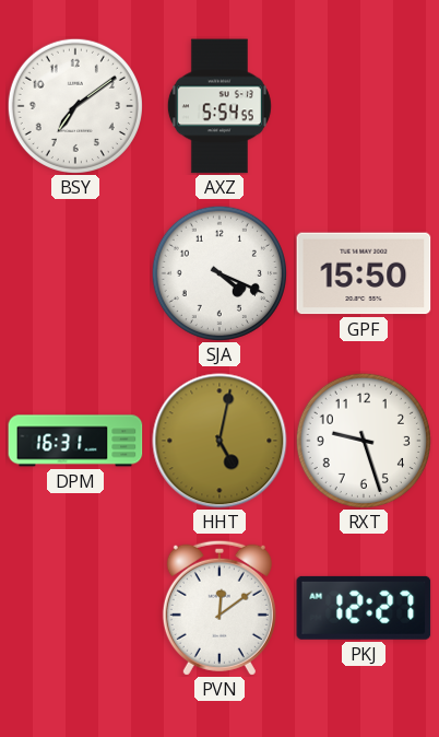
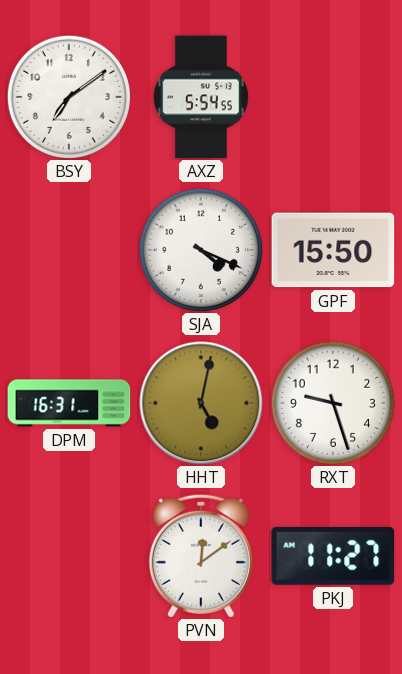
PKJ: 12:27 -> 11:27 (333, 556)
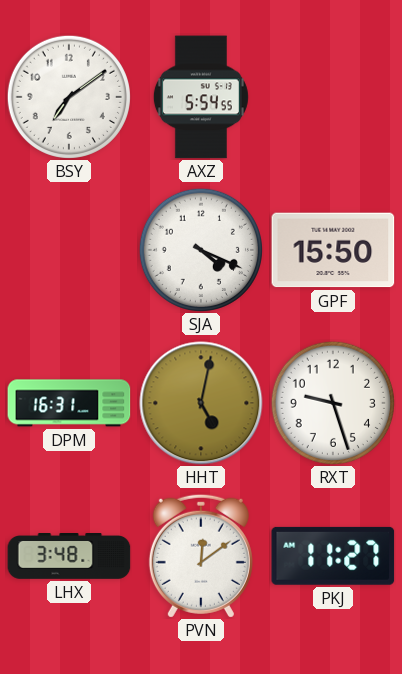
LHX: none -> 3:48 (69, 557)
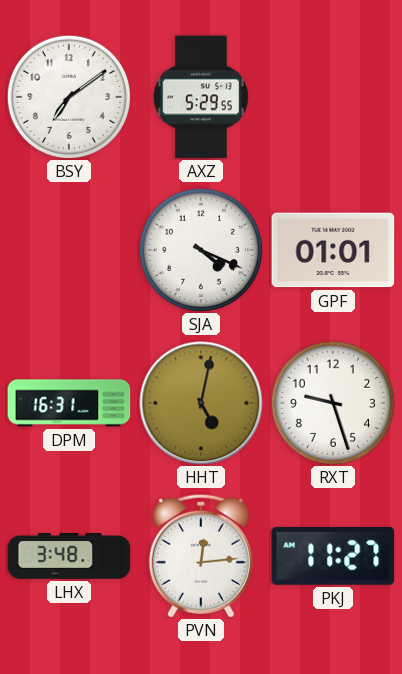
AXZ: 5:54 -> 5:29 (201, 97)
GPF: 15:50 -> 01:01 (333, 250)
PVN: 12:09 -> 12:14 (201, 556)
